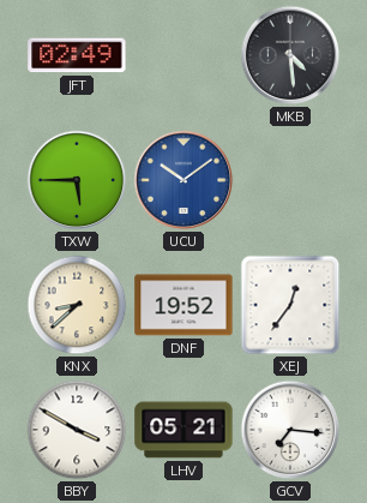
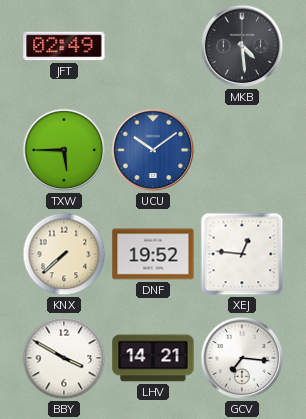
KNX: 8:38 -> 7:38 (64, 254)
XEJ: 12:36 -> 12:46 (242, 254)
LHV: 05:21 -> 14:21 (153, 358)
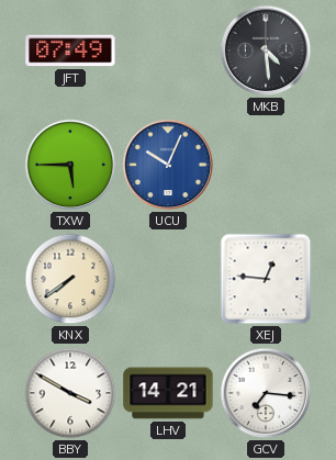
JFT: 02:49 -> 07:49 (70, 51)
UCU: 10:09 -> 10:04 (168, 165)
KNX: 7:38 -> 7:39 (70, 279)
DNF: 19:52 -> none (153, 254)
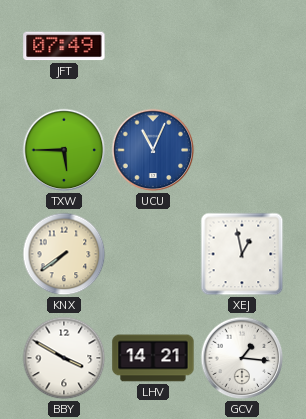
MKB: 4:29 -> none (266, 51)
UCU: 10:04 -> 11:04 (153, 150)
XEJ: 12:46 -> 12:58 (242, 254)
GCV: 7:16 -> 1:16 (242, 358)
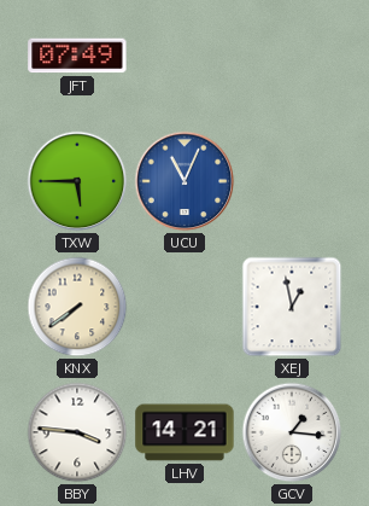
BBY: 3:50 -> 3:46 (77, 432)
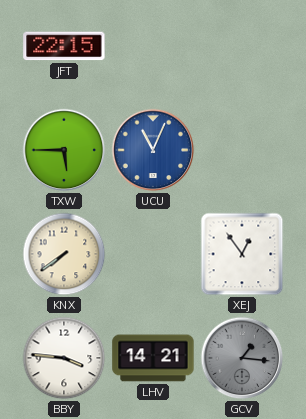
JFT: 07:49 -> 22:15 (64, 46)
XEJ: 12:58 -> 12:54 (242, 254)
GCV dial: white -> grey (242, 358)
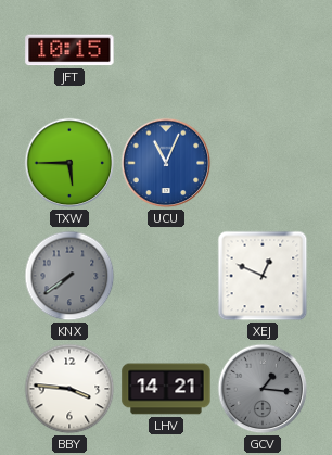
JFT: 22:15 -> 10:15 (69, 50)
KNX dial: cream -> grey (69, 276)
XEJ: 12:54 -> 12:49 (263, 276)
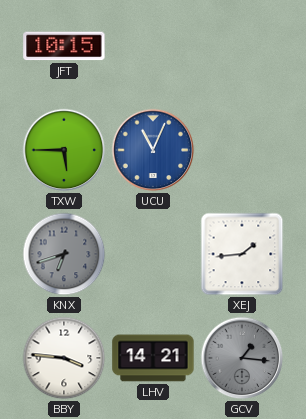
KNX: 7:39 -> 6:42 (64, 254)
XEJ: 12:49 -> 1:44 (242, 254)
